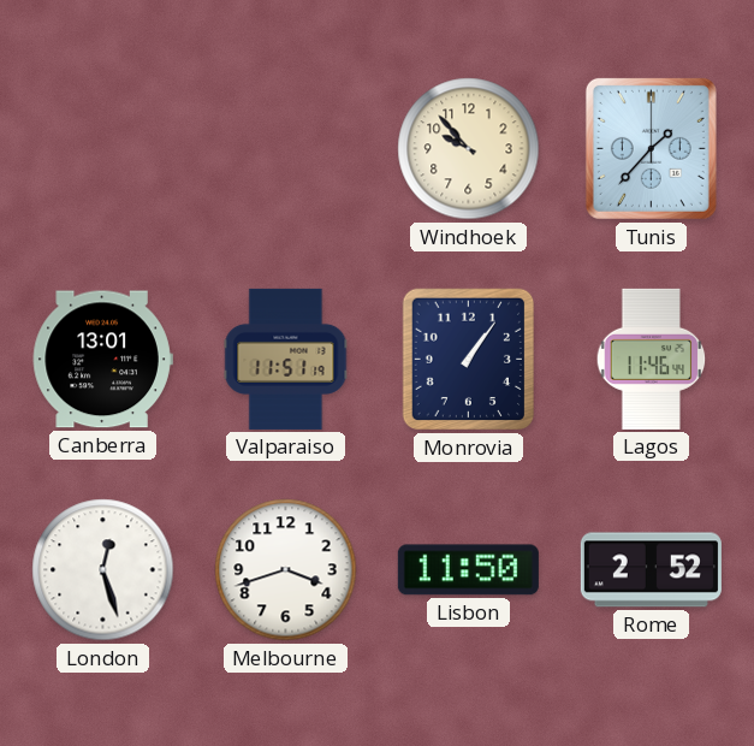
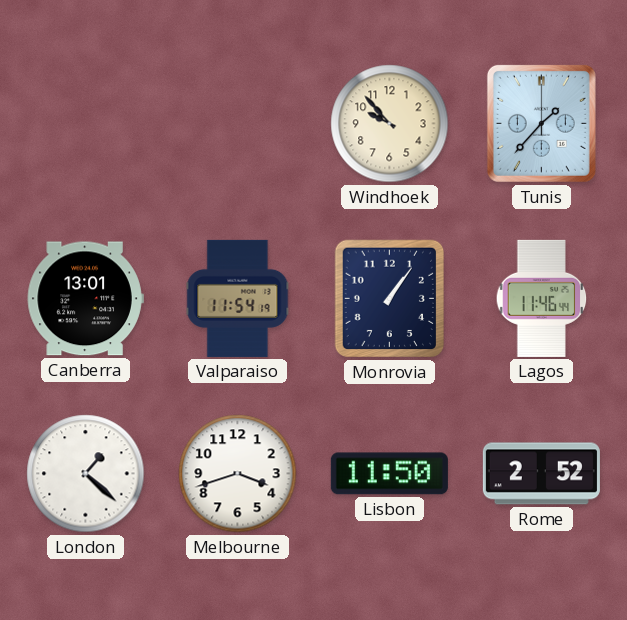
Valparaiso: 11:51 -> 11:54 (238, 298)
London: 12:27 -> 1:22 (86, 474)
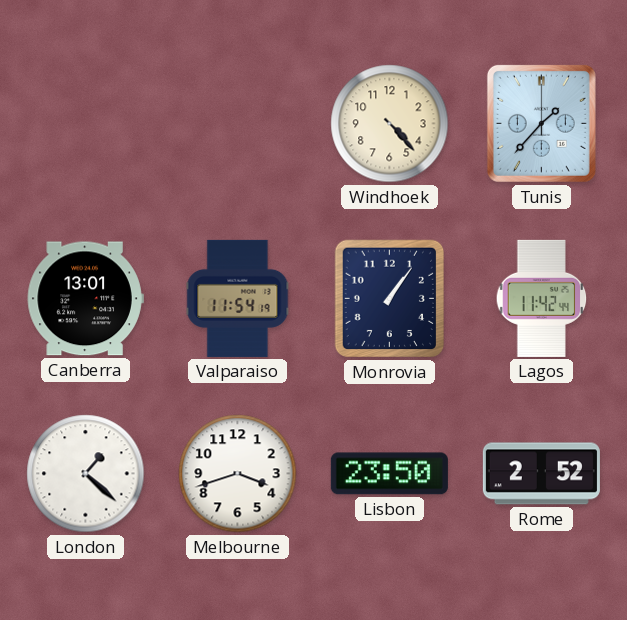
Windhoek: 9:53 -> 4:23 (390, 124)
Lagos: 11:46 -> 11:42 (542, 298)
Lisbon: 11:50 -> 23:50 (389, 474)
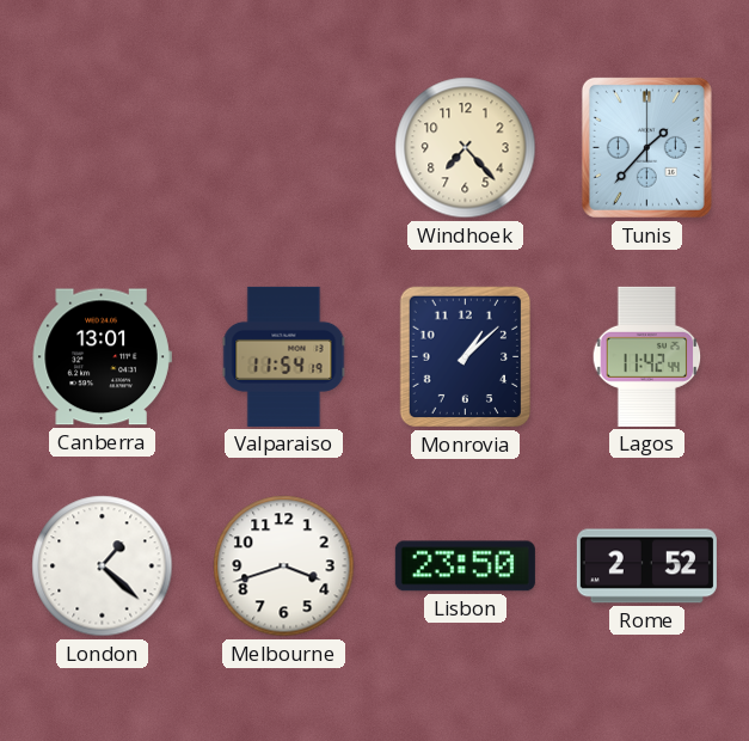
Windhoek: 4:23 -> 7:23 (466, 148)
Monrovia: 1:06 -> 1:08 (465, 357)
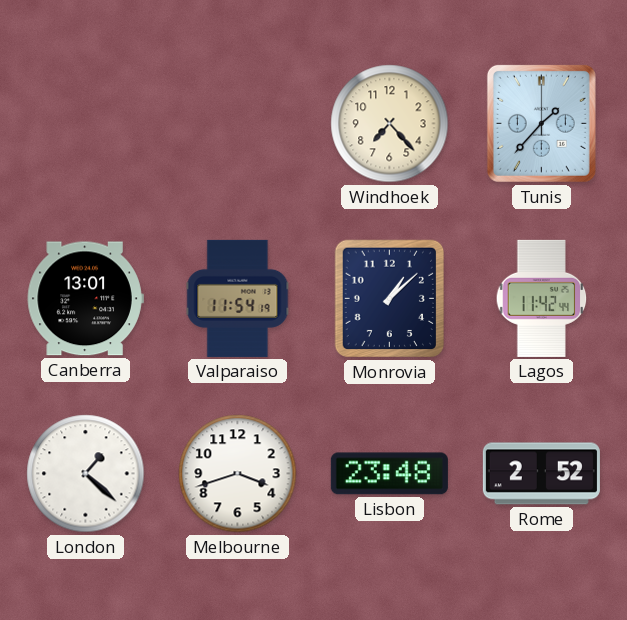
Lisbon: 23:50 -> 23:48 (389, 474)
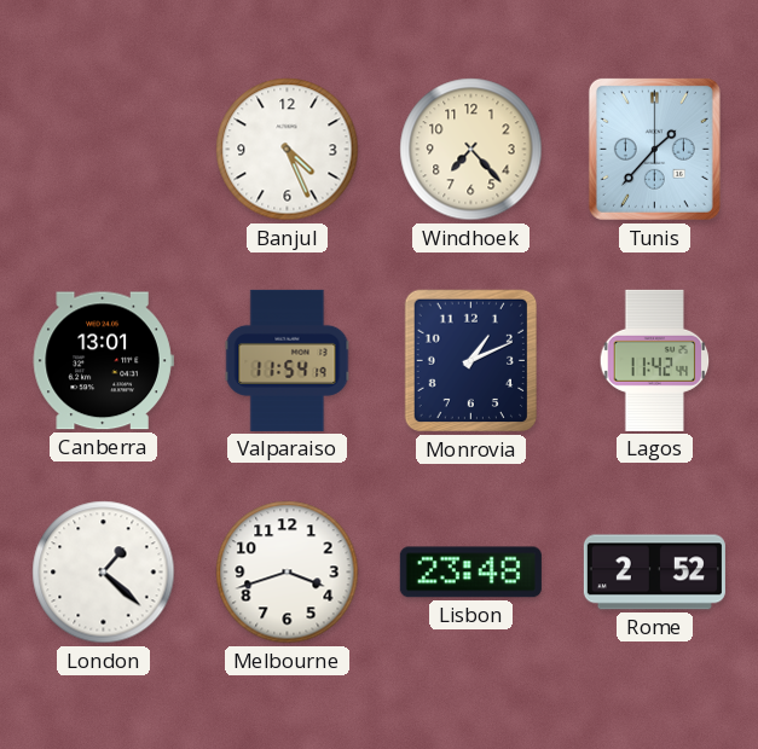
Banjul: none -> 4:26 (288, 150)
Monrovia: 1:08 -> 1:11 (470, 361)
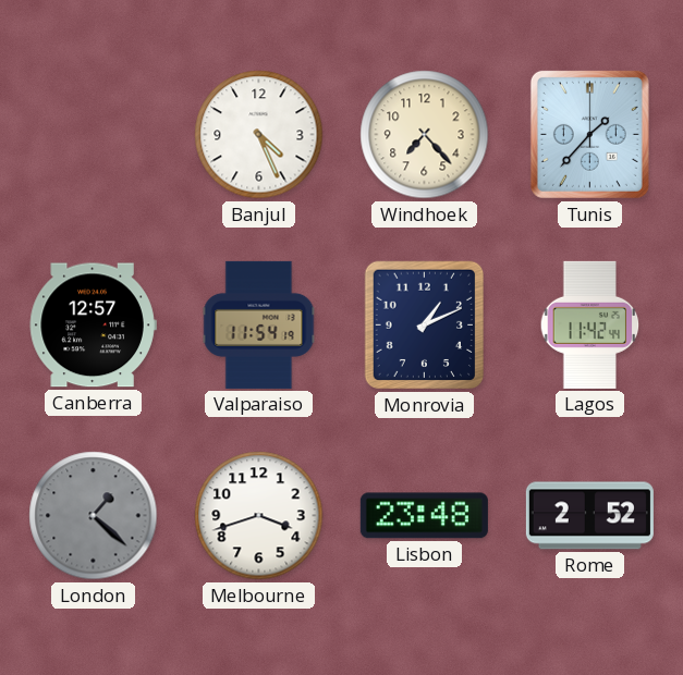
Canberra: 13:01 -> 12:57 (93, 326)
London dial: white -> grey (94, 516)
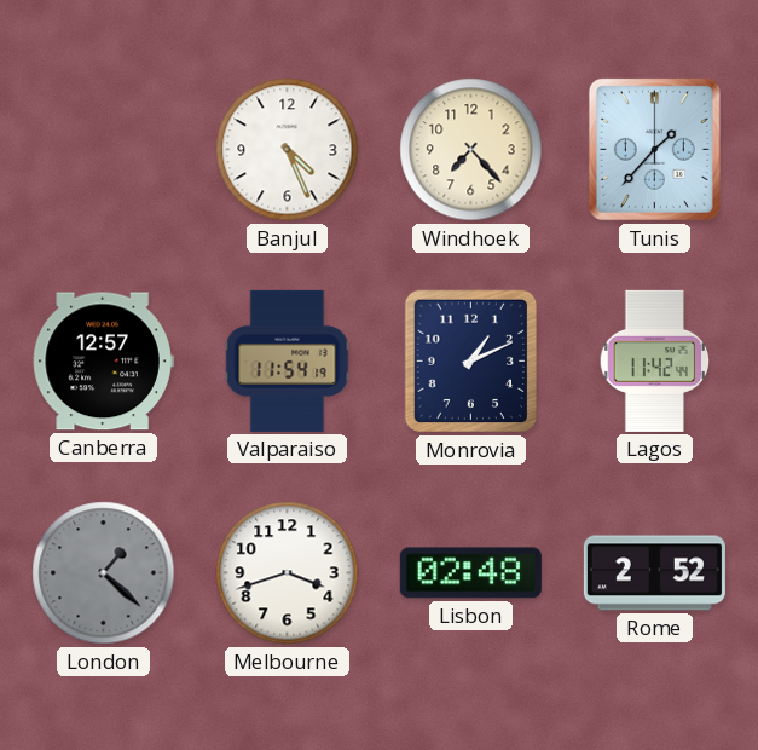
Lisbon: 23:48 -> 02:48 (470, 573)
